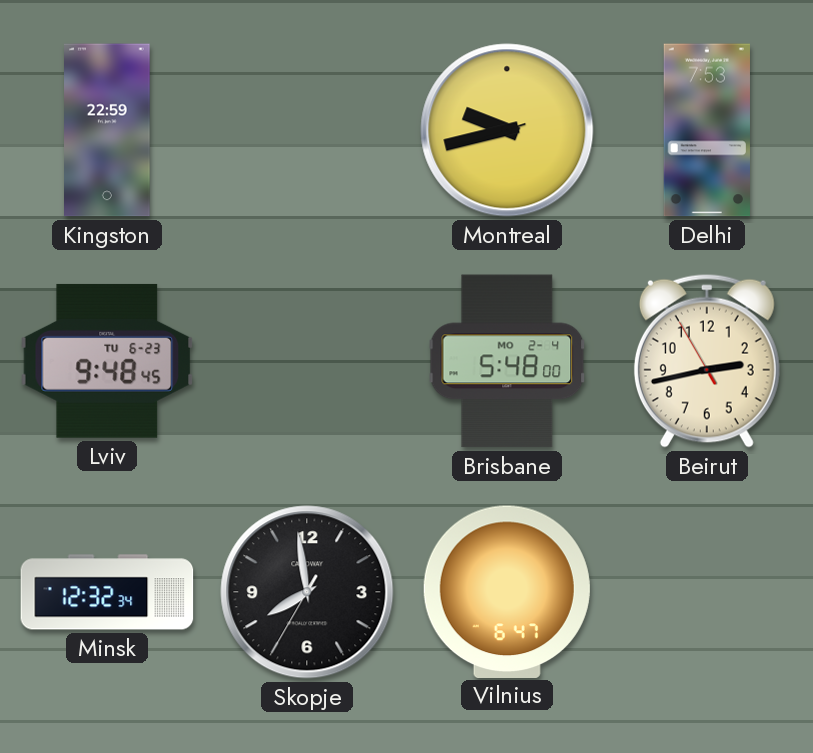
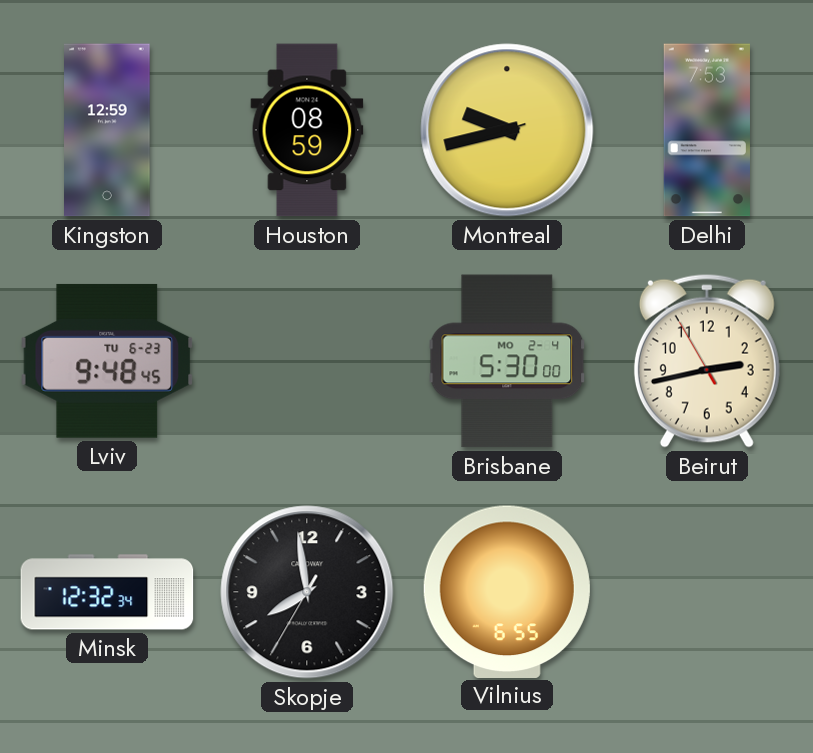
Kingston: 22:59 -> 12:59 (107, 130)
Houston: none -> 08:59 (307, 130)
Brisbane: 5:48 -> 5:30 (507, 361)
Vilnius: 6:47 -> 6:55 (507, 591)
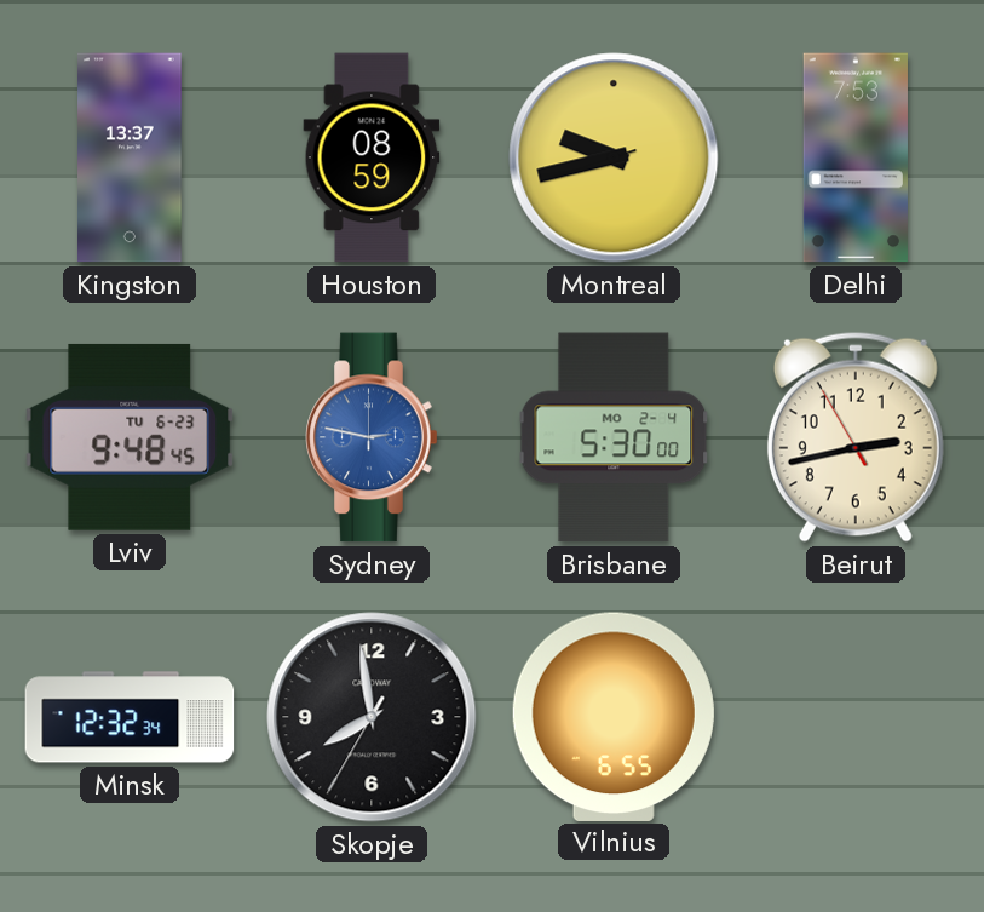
Kingston: 12:59 -> 13:37 (130, 157)
Sydney: none -> 2:47 (372, 437)
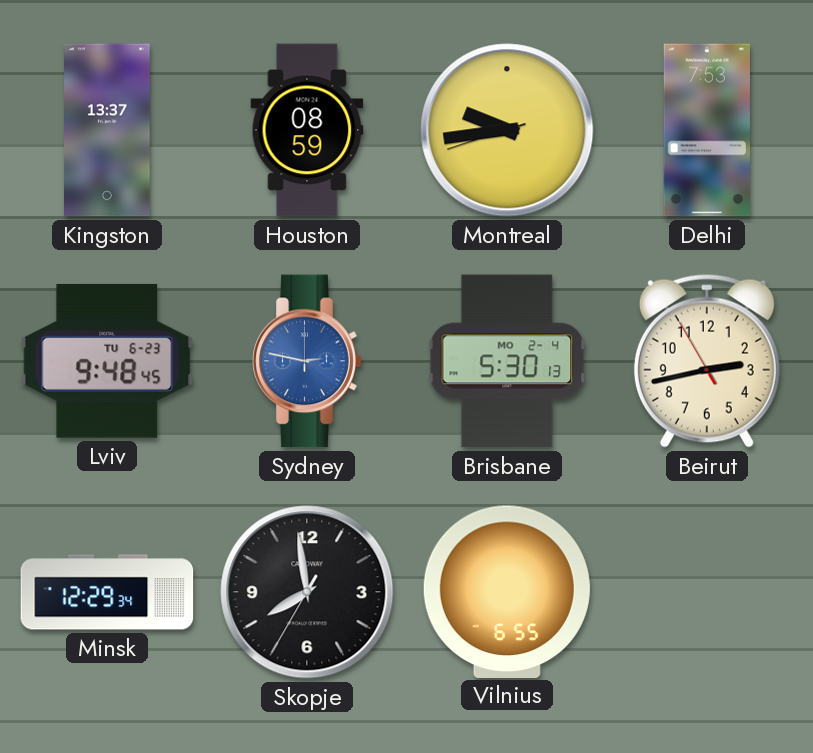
Montreal: 9:42 -> 9:43 (507, 130)
Brisbane: 5:30:00 -> 5:30:13 (507, 361)
Minsk: 12:32 -> 12:29 (107, 592)
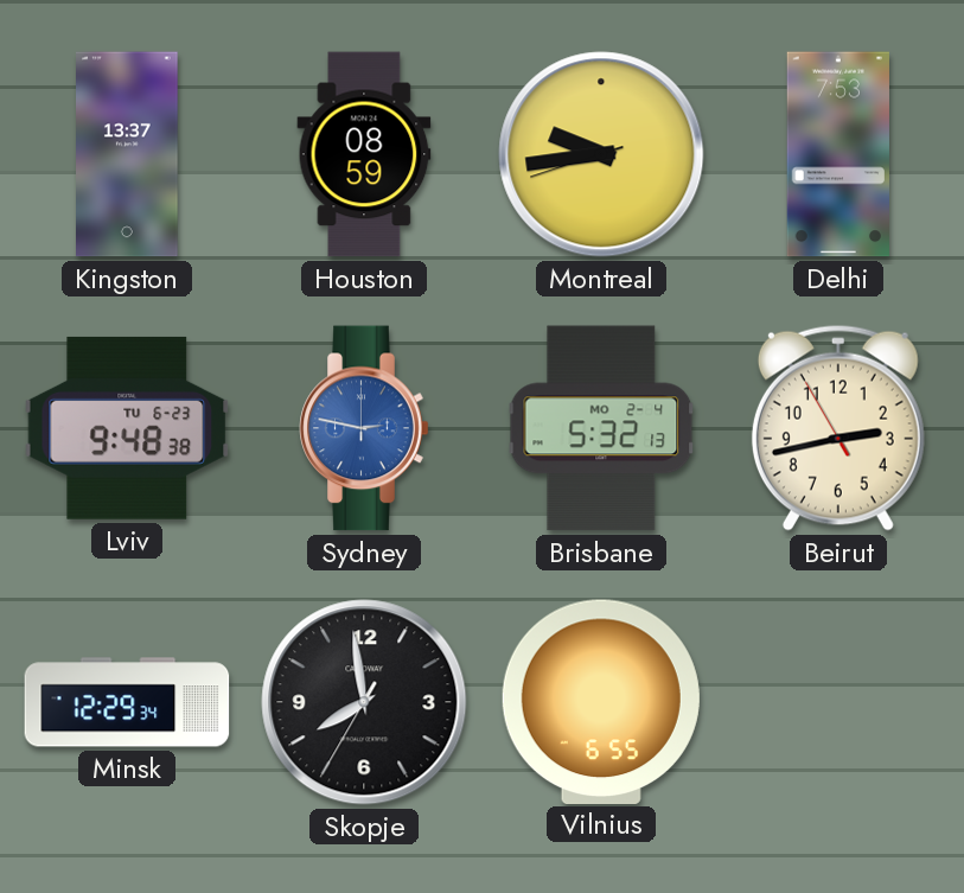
Lviv: 9:48:45 -> 9:48:38 (127, 428)
Brisbane: 5:30 -> 5:32 (601, 428)
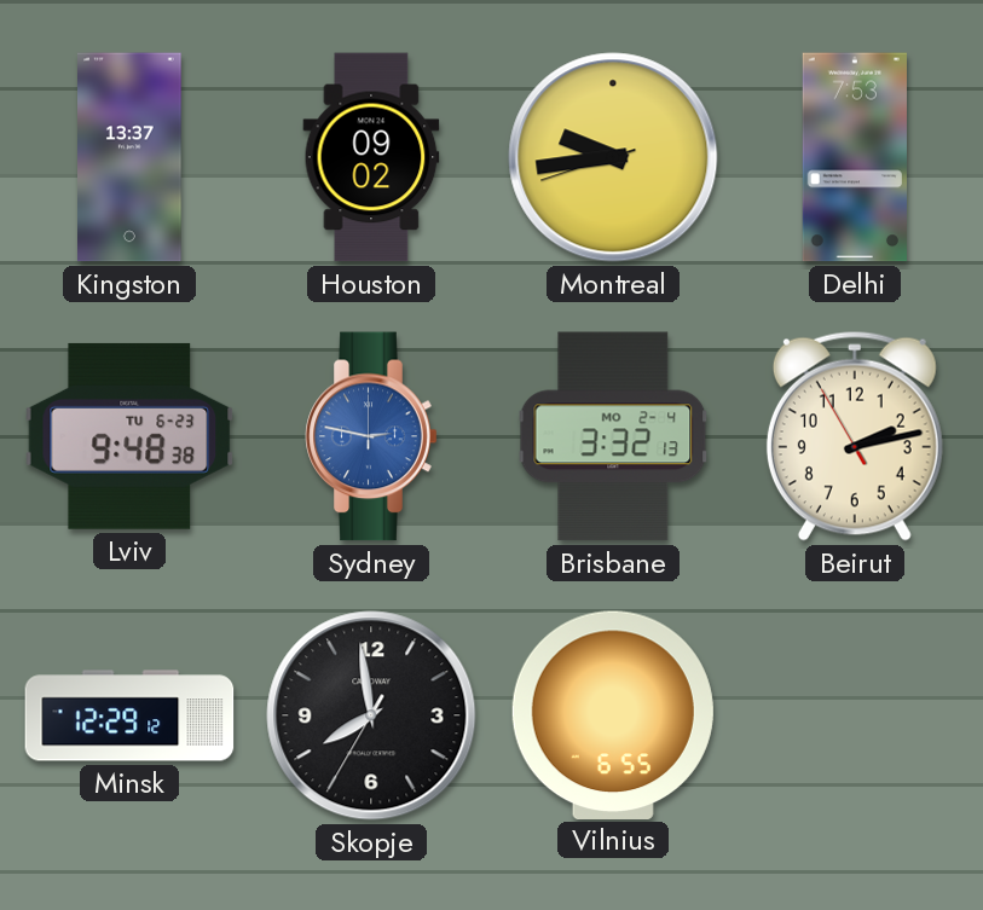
Houston: 08:59 -> 09:02 (371, 157)
Brisbane: 5:32 -> 3:32 (613, 436)
Beirut: 2:42 -> 2:12 (855, 436)
Minsk: 12:29:34 -> 12:29:12 (129, 715)
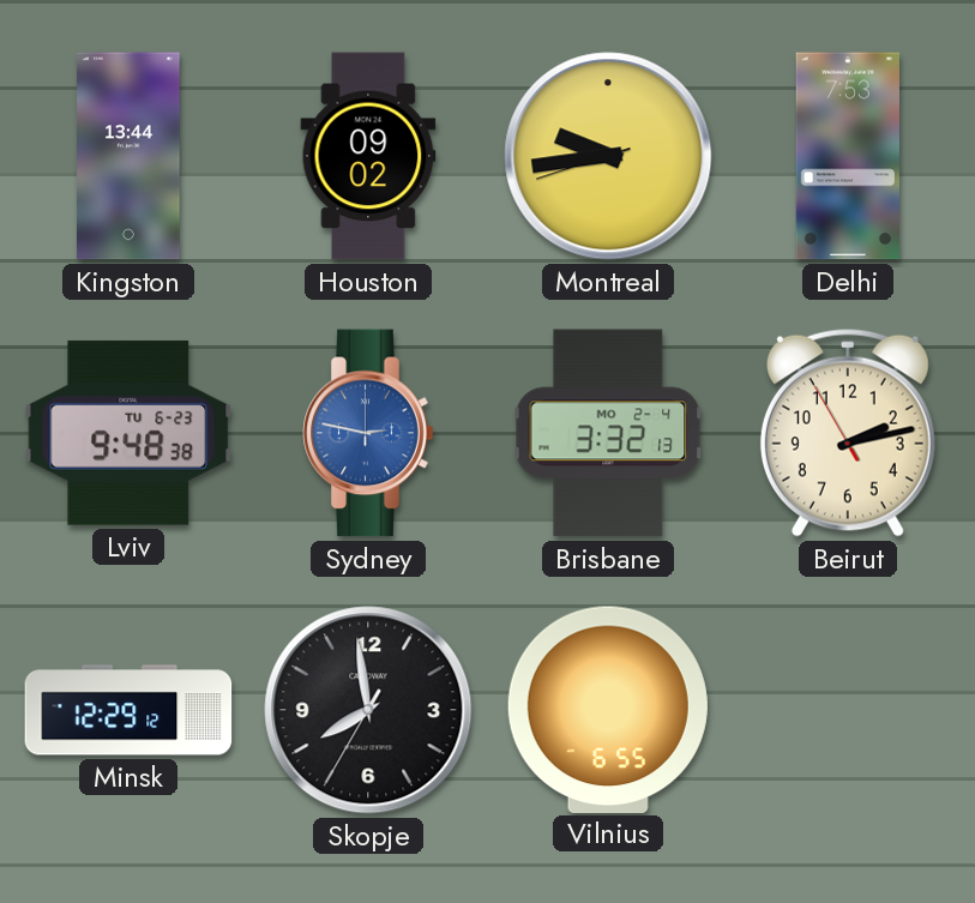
Kingston: 13:37 -> 13:44 (128, 156)
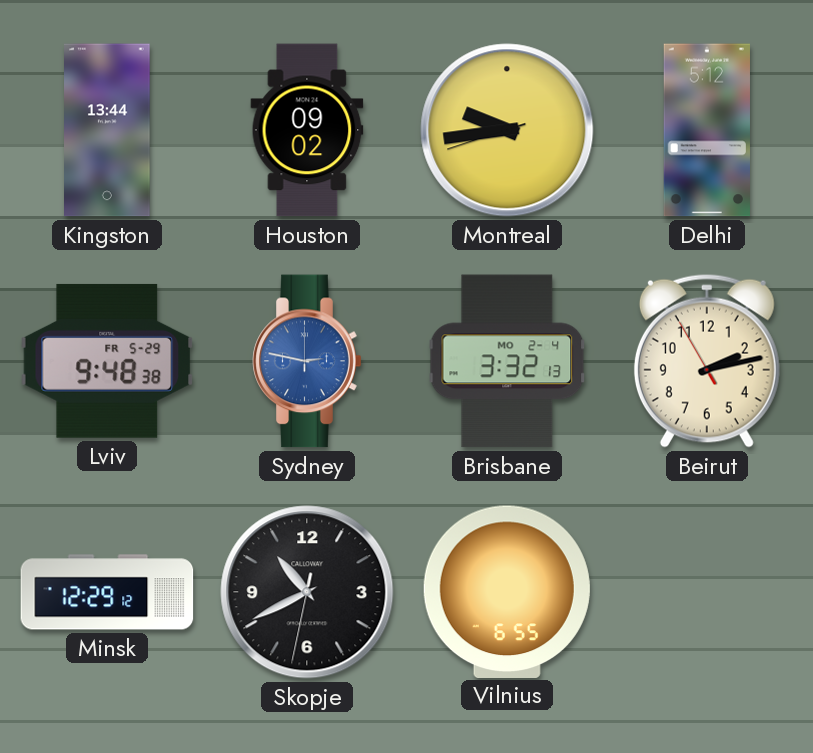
Delhi: 7:53 -> 5:12 (707, 130)
Lviv date: TU 6-23 -> FR 5-29 (107, 361)
Skopje: 7:58 -> 10:40 (307, 592)
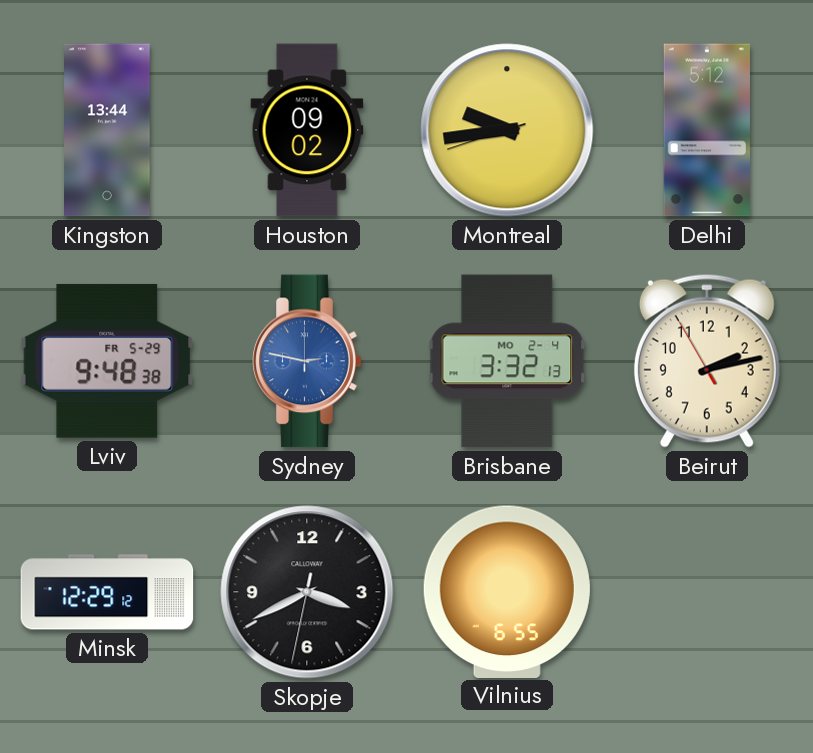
Skopje: 10:40 -> 3:40 (307, 592)
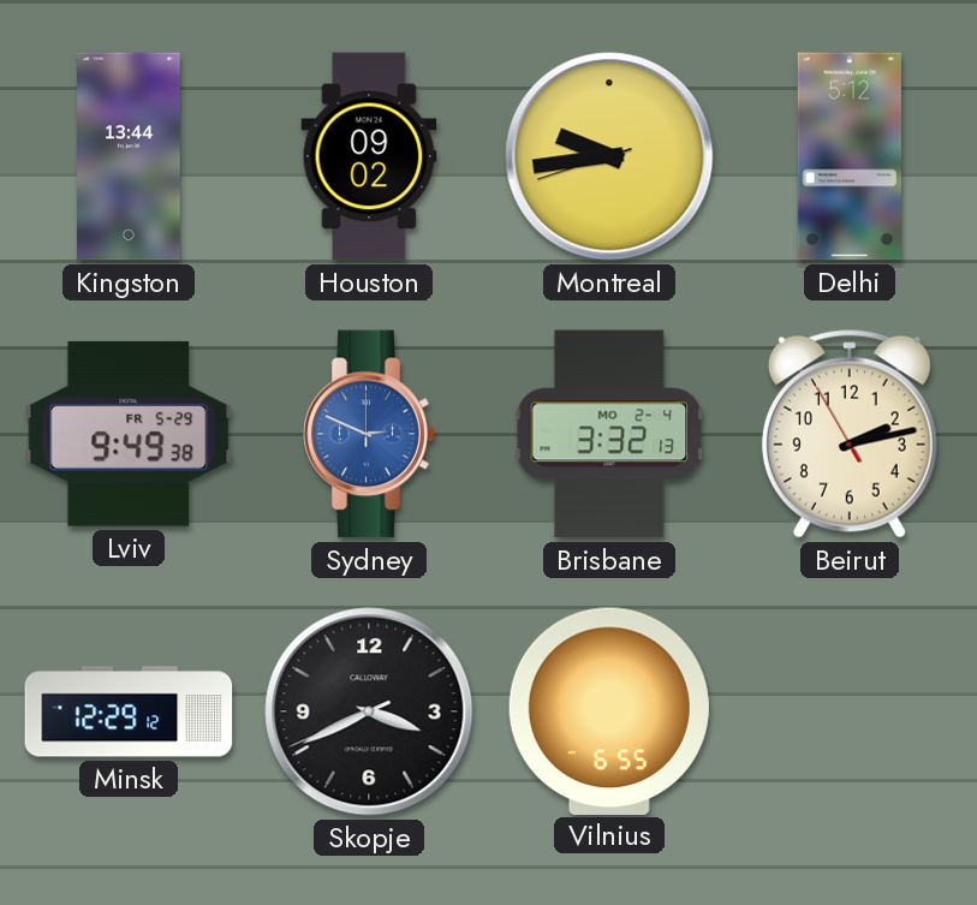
Lviv: 9:48 -> 9:49 (129, 434)
Sydney: 2:47 -> 2:49 (369, 434)
Skopje: 3:40:32 -> 3:40:41 (369, 712)
